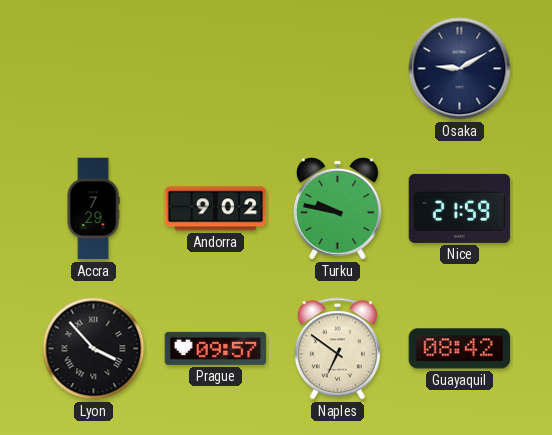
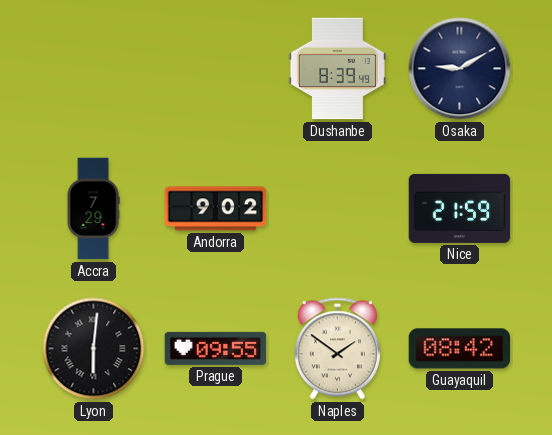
Dushanbe: none -> 8:39 (337, 69)
Turku: 9:47 -> none (337, 208)
Lyon: 3:53 -> 6:01 (94, 349)
Prague: 09:57 -> 09:55 (216, 348)
Naples: 6:51 -> 1:51 (337, 349)
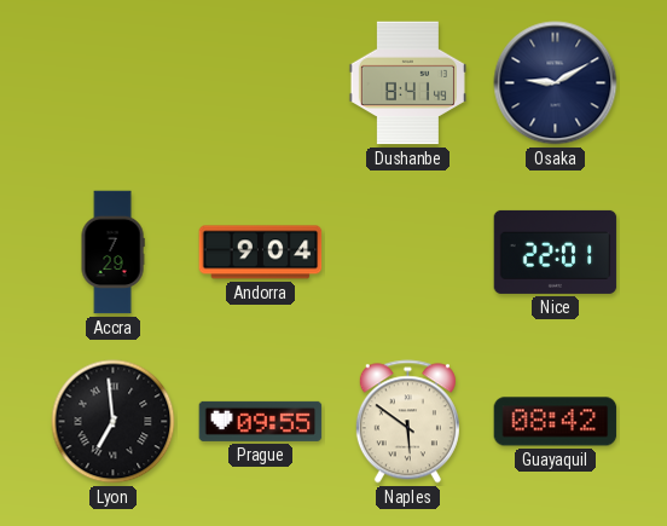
Dushanbe: 8:39 -> 8:41 (407, 83)
Andorra: 9:02 -> 9:04 (261, 253)
Nice: 21:59 -> 22:01 (556, 252)
Lyon: 6:01 -> 6:59 (114, 422)
Naples: 1:51 -> 5:51 (407, 422)
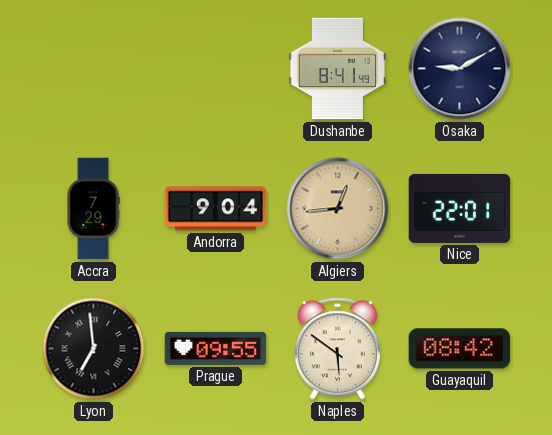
Algiers: none -> 12:44 (338, 209)
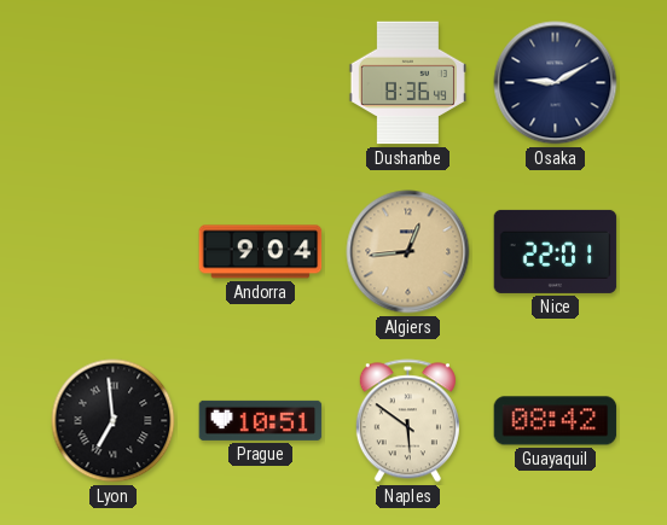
Dushanbe: 8:41 -> 8:36 (407, 83)
Accra: 7:29 -> none (93, 209)
Prague: 09:55 -> 10:51 (261, 420)
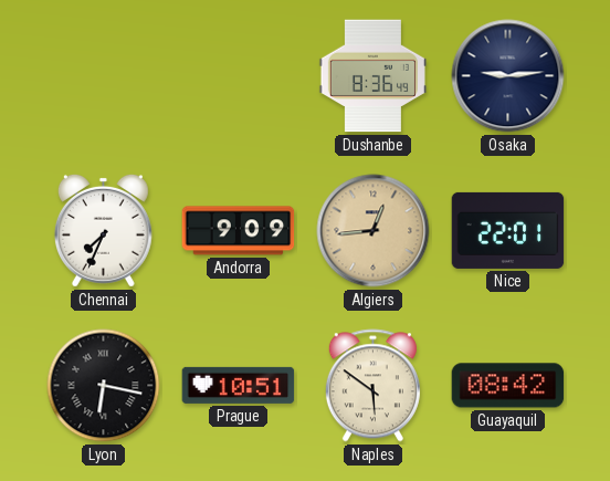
Osaka: 9:10 -> 9:14 (508, 76)
Chennai: none -> 7:34 (103, 230)
Andorra: 9:04 -> 9:09 (239, 231)
Lyon: 6:59 -> 6:17 (104, 386)
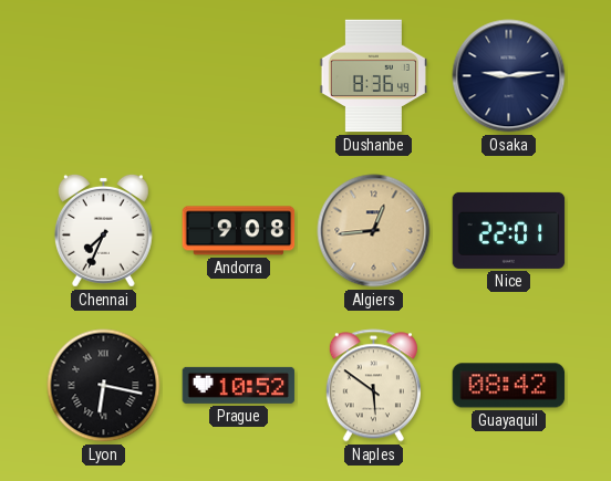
Andorra: 9:09 -> 9:08 (239, 231)
Prague: 10:51 -> 10:52 (239, 385)
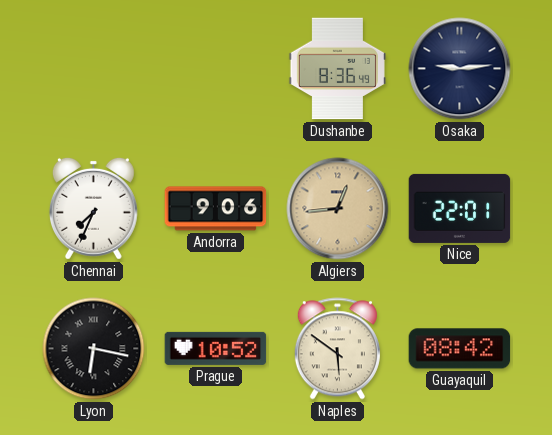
Andorra: 9:08 -> 9:06 (216, 209)
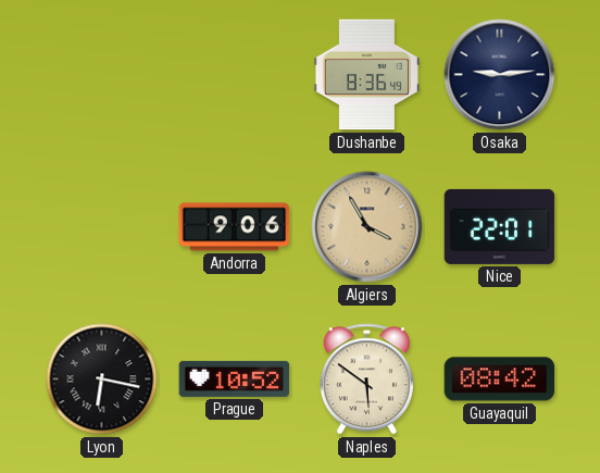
Chennai: 7:34 -> none (93, 208)
Algiers: 12:44 -> 3:55 (367, 227)
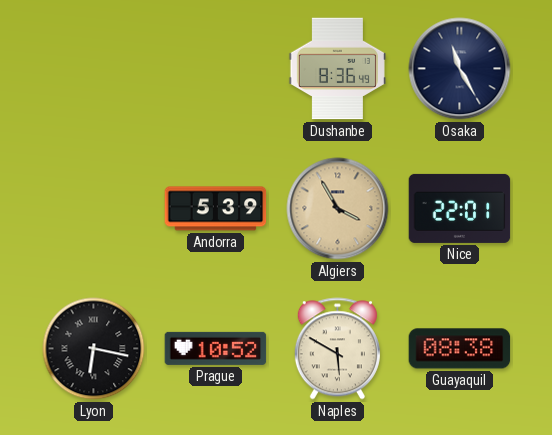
Osaka: 9:14 -> 11:25 (460, 69)
Andorra: 9:06 -> 5:39 (216, 209)
Naples: 5:51 -> 5:50 (337, 349)
Guayaquil: 08:42 -> 08:38 (460, 349)
